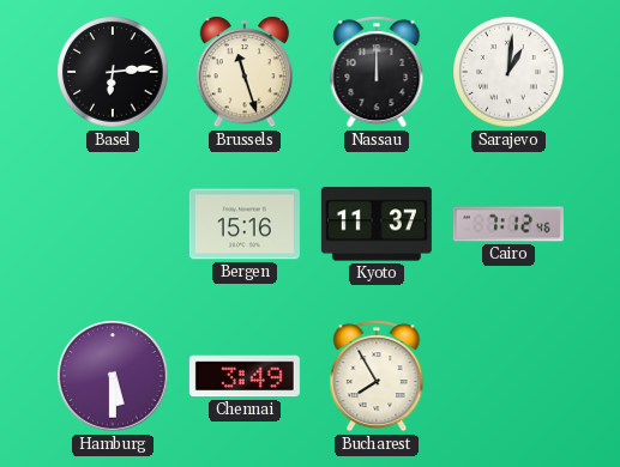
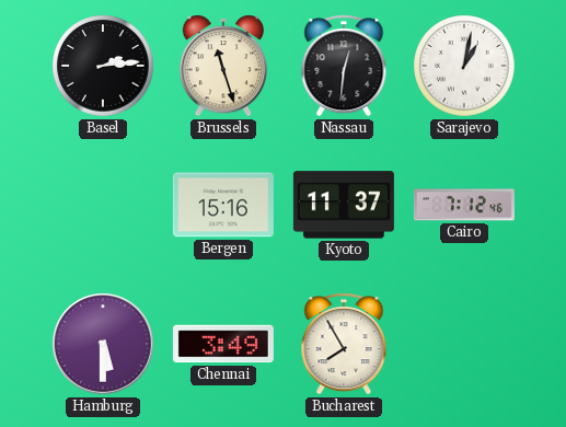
Basel: 6:14 -> 2:14 (103, 66)
Nassau: 12:00 -> 12:31 (344, 66)
Sarajevo: 1:01 -> 1:02 (464, 66)
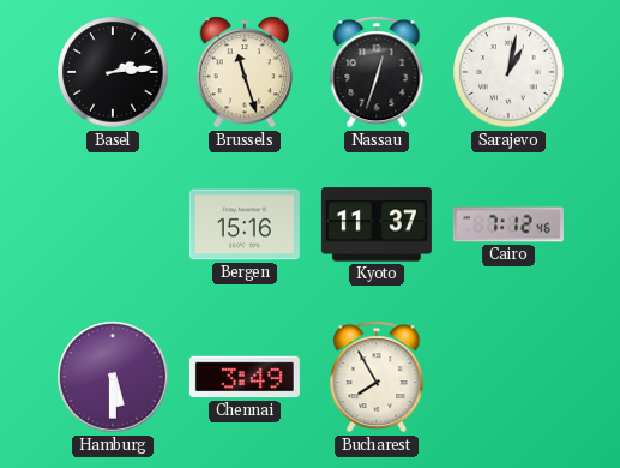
Nassau: 12:31 -> 12:33 (377, 72)
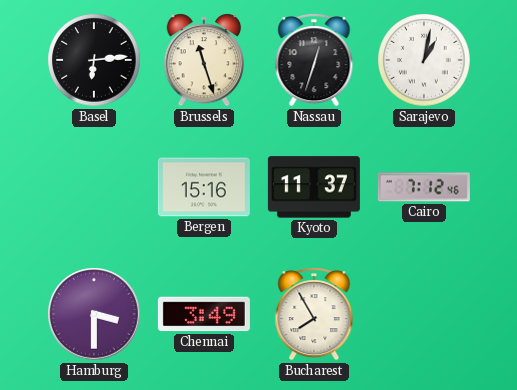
Basel: 2:14 -> 6:14 (94, 60)
Hamburg: 5:30 -> 3:30 (95, 315)
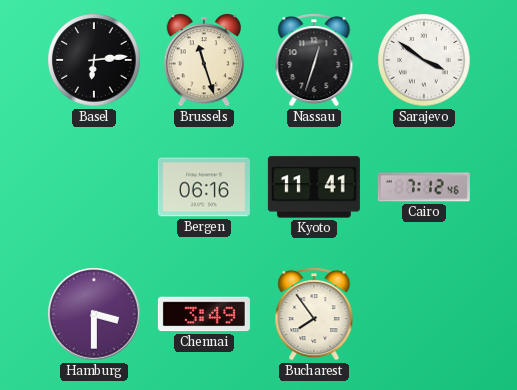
Sarajevo: 1:02 -> 3:51 (424, 60)
Bergen: 15:16 -> 06:16 (204, 187)
Kyoto: 11:37 -> 11:41 (314, 187)
Bucharest: 7:55 -> 7:54 (314, 314)
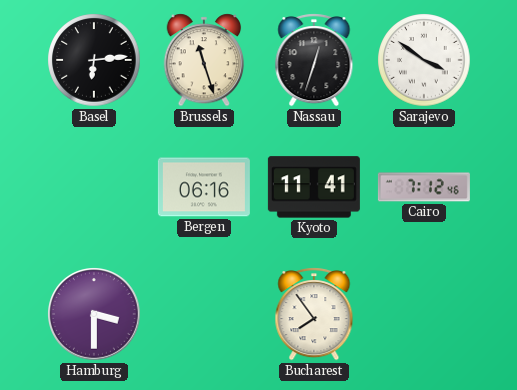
Chennai: 3:49 -> none (204, 314)
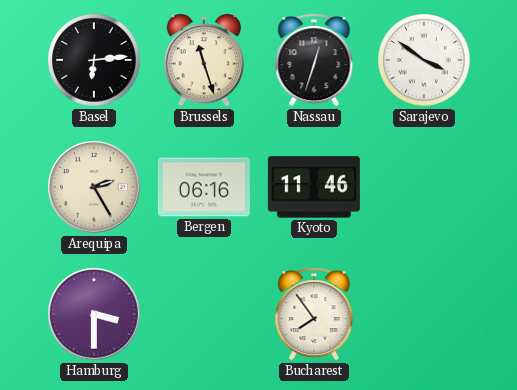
Arequipa: none -> 2:25 (95, 188)
Kyoto: 11:41 -> 11:46 (314, 187)
Cairo: 7:12 -> none (424, 187)
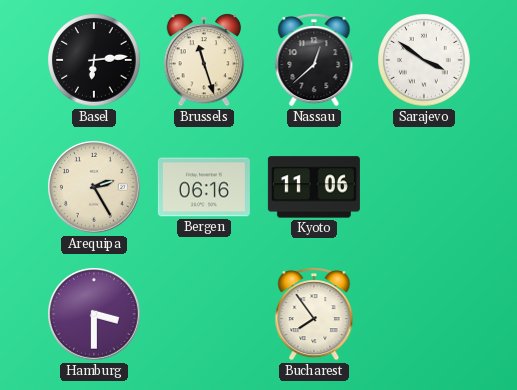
Nassau: 12:33 -> 12:38 (314, 60)
Kyoto: 11:46 -> 11:06 (314, 187)
